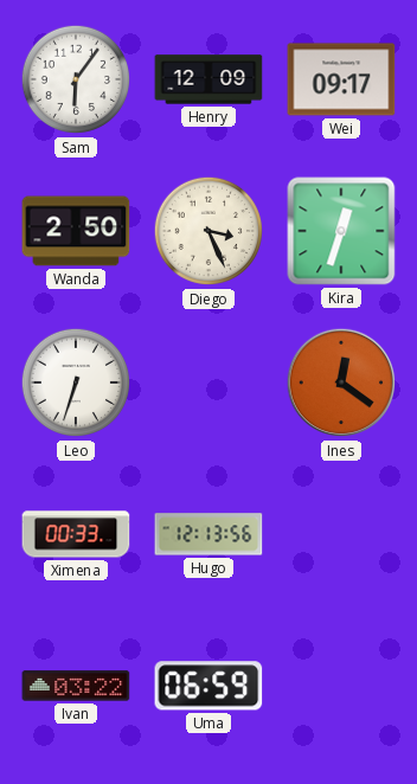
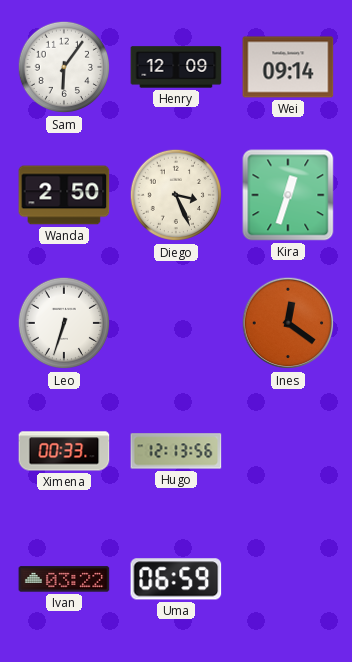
Wei: 09:17 -> 09:14 (288, 67)
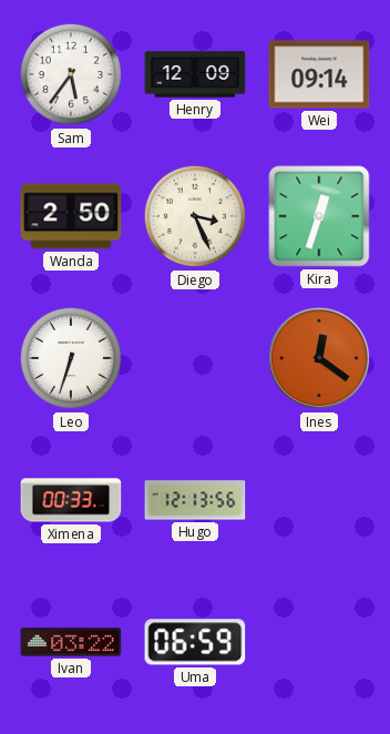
Sam: 6:06 -> 5:36 (71, 74)
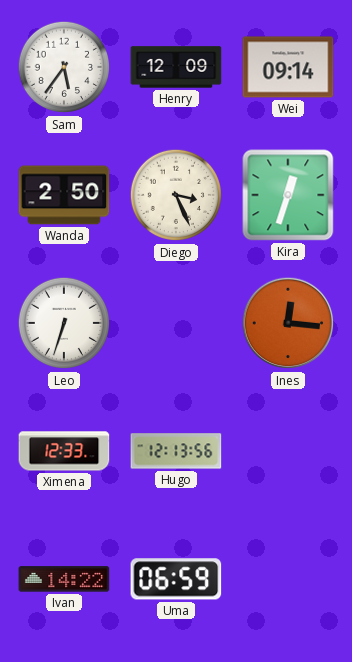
Ines: 12:21 -> 12:16 (288, 323)
Ximena: 00:33 -> 12:33 (64, 451)
Ivan: 03:22 -> 14:22 (64, 579)
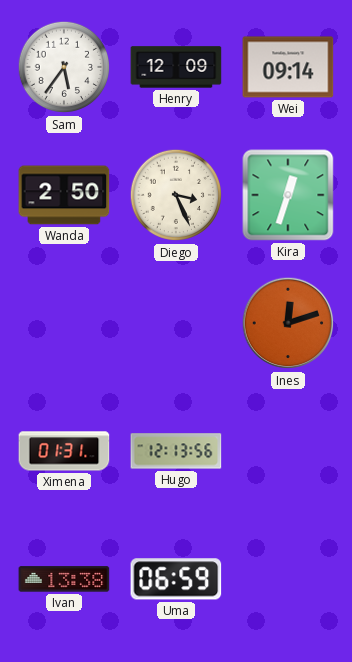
Leo: 6:33 -> none (64, 323)
Ines: 12:16 -> 12:12 (288, 323)
Ximena: 12:33 -> 01:31 (64, 451)
Ivan: 14:22 -> 13:38 (64, 579)
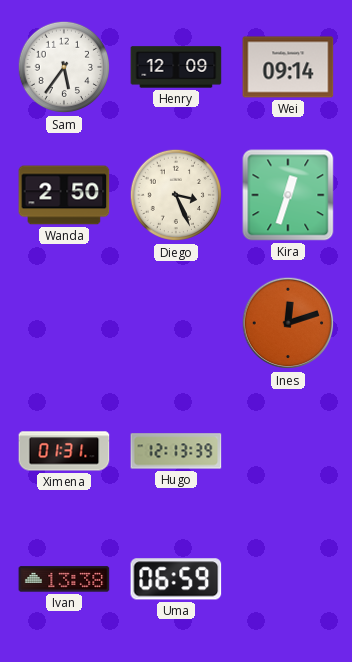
Hugo: 12:13:56 -> 12:13:39 (176, 451)
